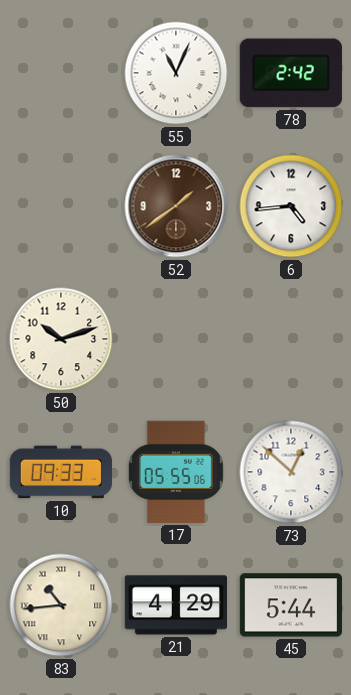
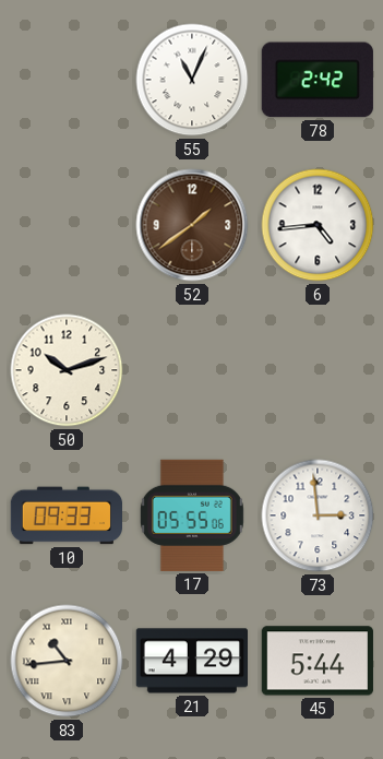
73: 12:52 -> 2:59 (318, 515)
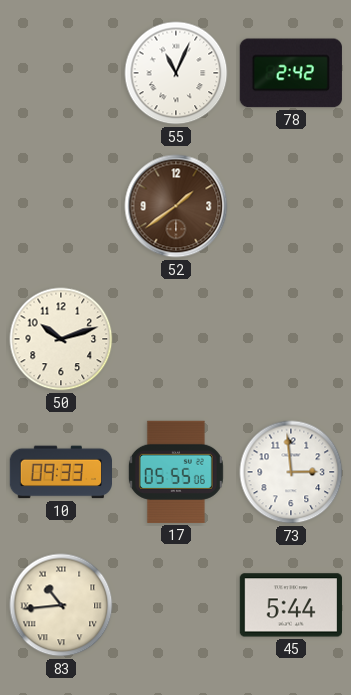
6: 4:44 -> none (318, 225)
21: 4:29 -> none (191, 661)
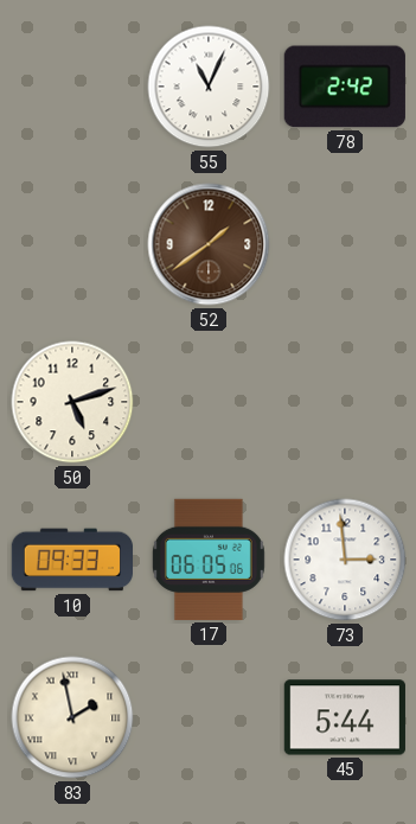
50: 10:12 -> 5:12 (72, 402)
17: 05:55 -> 06:05 (209, 560)
83: 10:44 -> 1:58 (72, 717)
